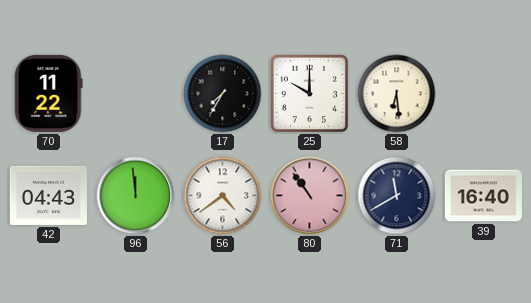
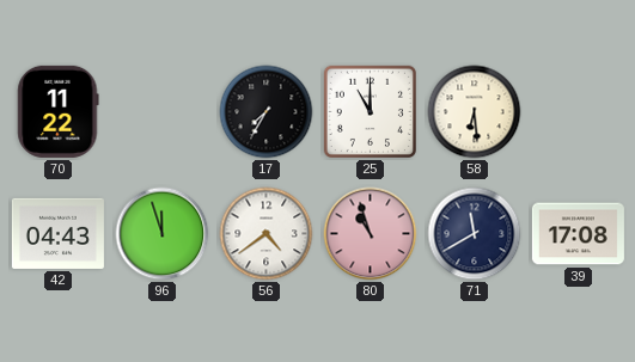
25: 10:00 -> 11:00 (370, 111)
96: 11:59 -> 11:57 (163, 234)
80: 10:54 -> 10:57 (371, 234)
39: 16:40 -> 17:08 (578, 234)
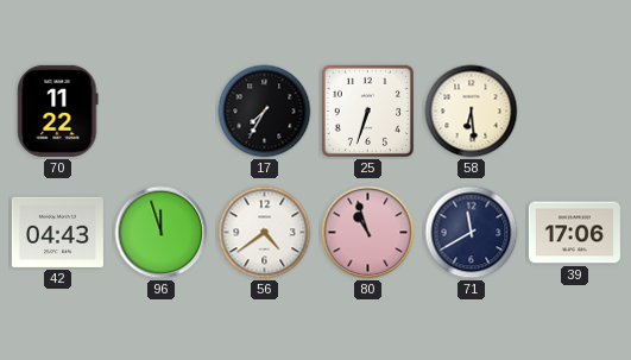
25: 11:00 -> 6:33 (367, 110)
39: 17:08 -> 17:06 (574, 233)
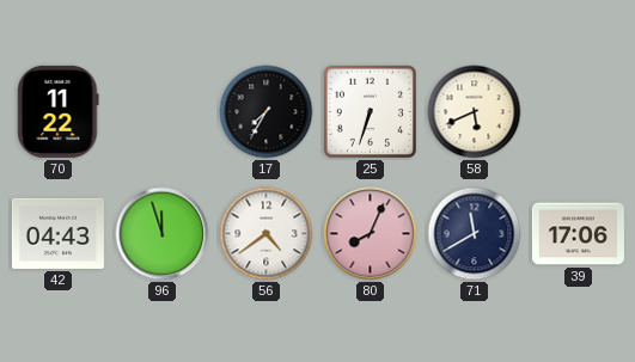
58: 6:29 -> 5:41 (475, 112)
80: 10:57 -> 8:04 (371, 234)
